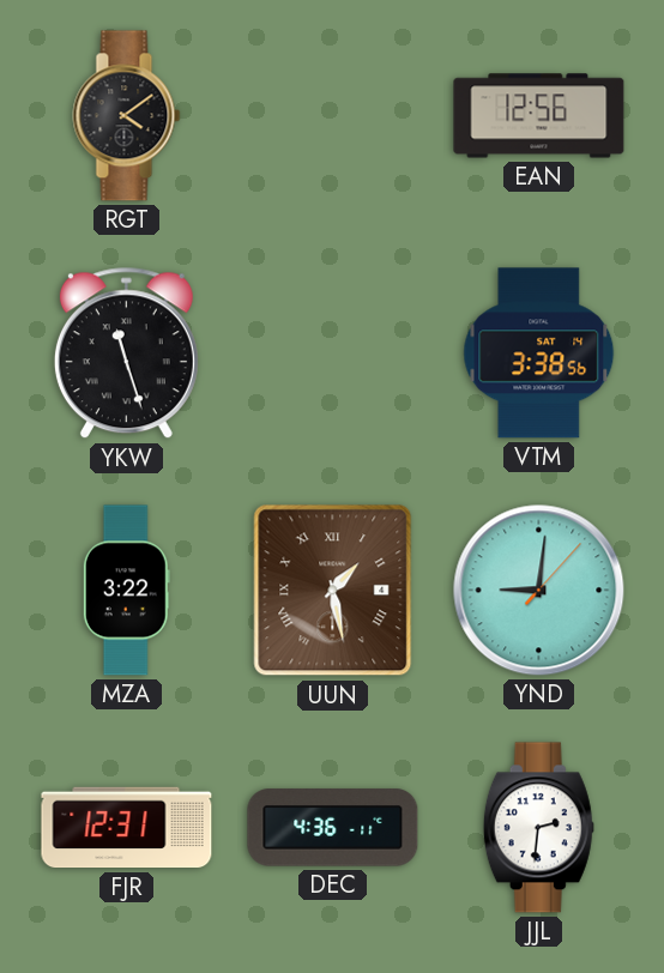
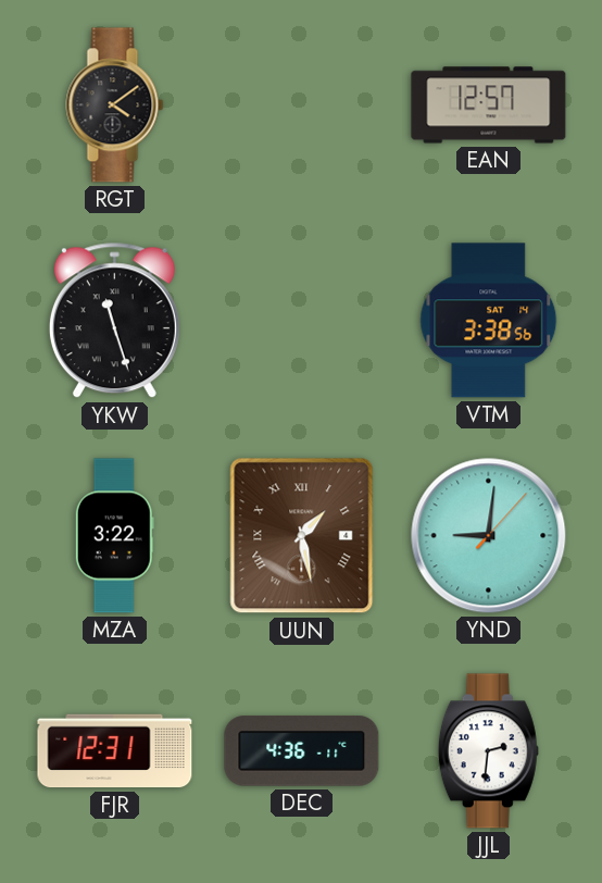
EAN: 12:56 -> 12:57 (489, 105)
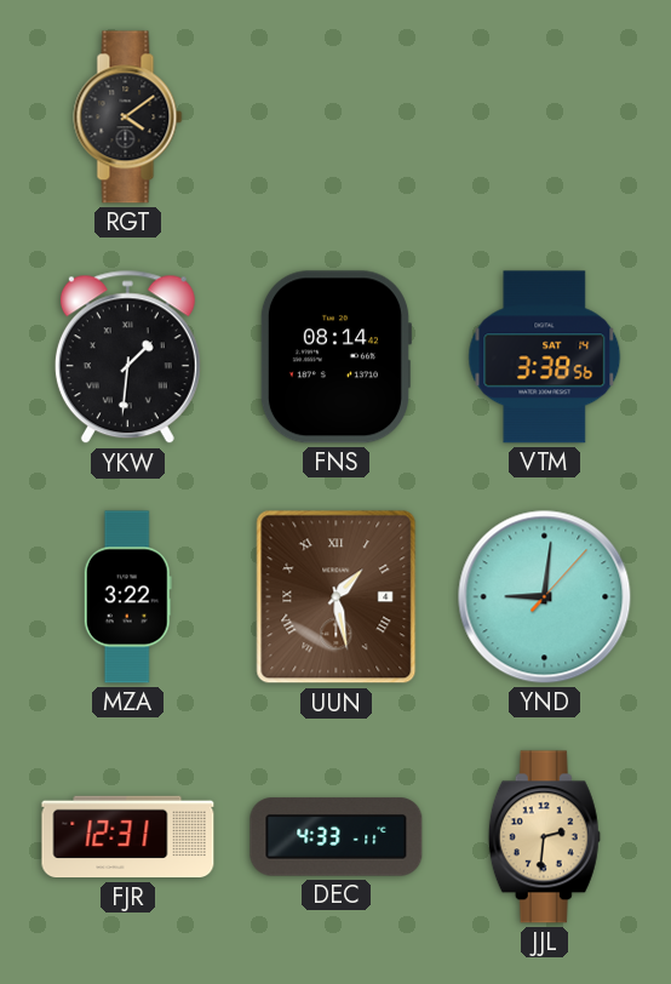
EAN: 12:57 -> none (489, 105)
YKW: 11:27 -> 1:31 (127, 357)
FNS: none -> 08:14 (335, 357)
DEC: 4:36 -> 4:33 (337, 837)
JJL dial: white -> champagne (544, 837)
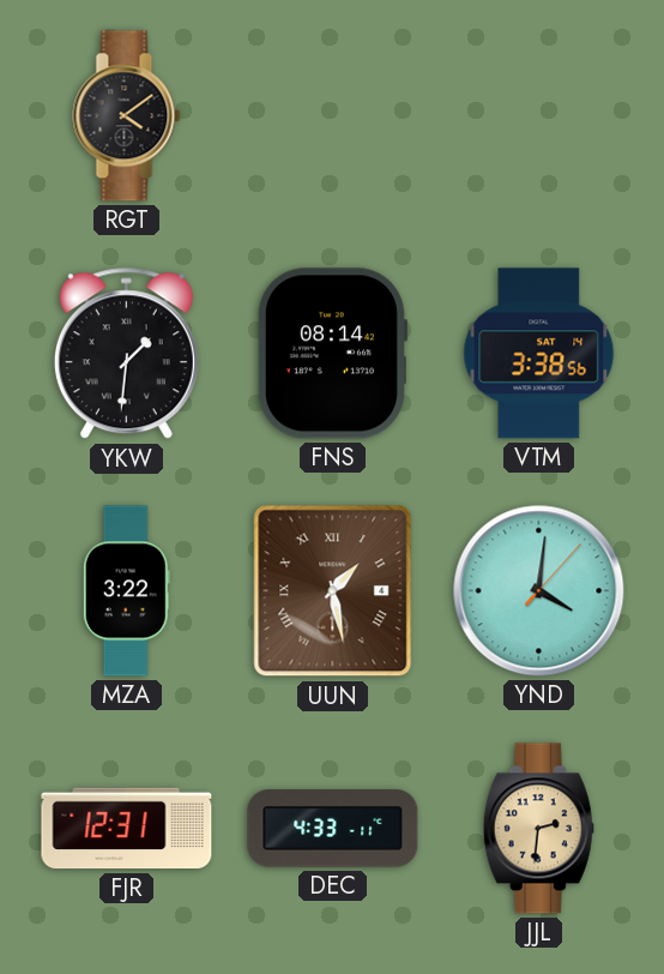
YND: 9:01 -> 4:01 (539, 591)
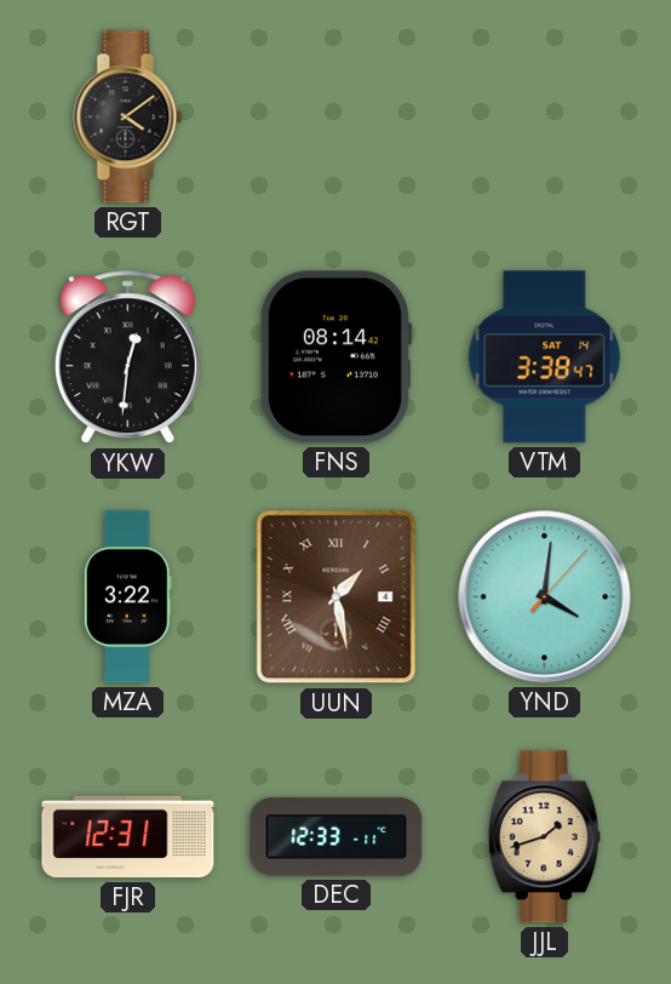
YKW: 1:31 -> 12:31 (127, 357)
VTM: 3:38:56 -> 3:38:47 (545, 357)
DEC: 4:33 -> 12:33 (337, 837)
JJL: 2:31 -> 1:42 (544, 837)
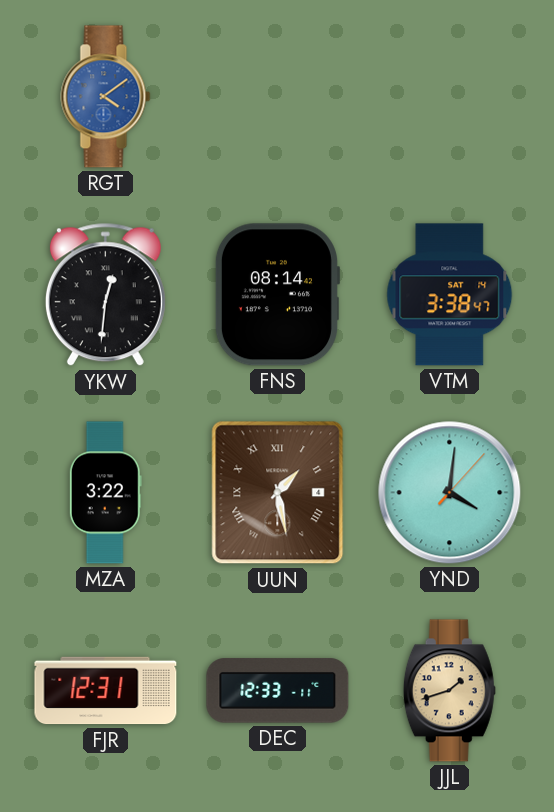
RGT dial: black -> blue (106, 97)
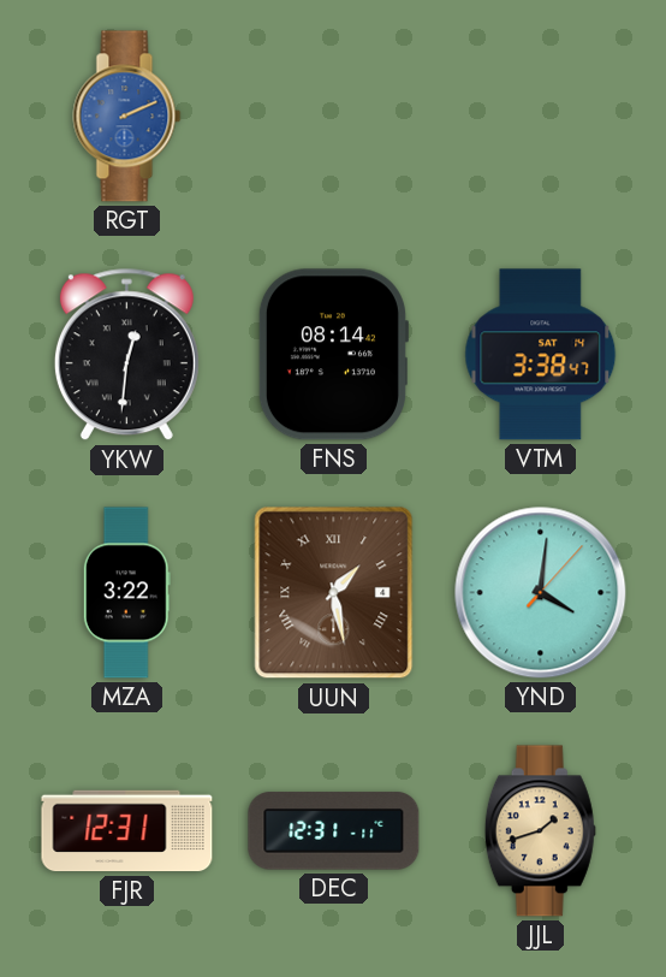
RGT: 4:09 -> 2:11 (127, 117)
DEC: 12:33 -> 12:31 (334, 831)
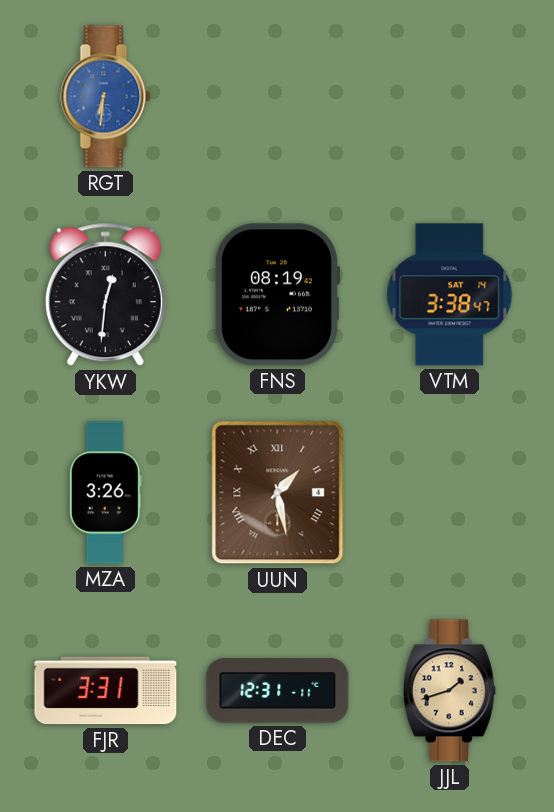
RGT: 2:11 -> 6:31 (106, 97)
FNS: 08:14 -> 08:19 (277, 295)
MZA: 3:22 -> 3:26 (105, 493)
YND: 4:01 -> none (541, 593)
FJR: 12:31 -> 3:31 (106, 691)
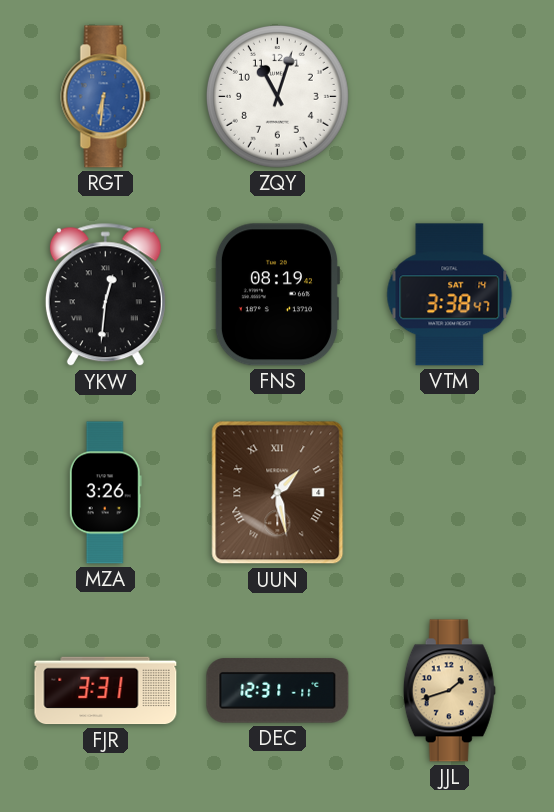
ZQY: none -> 11:03 (277, 96)
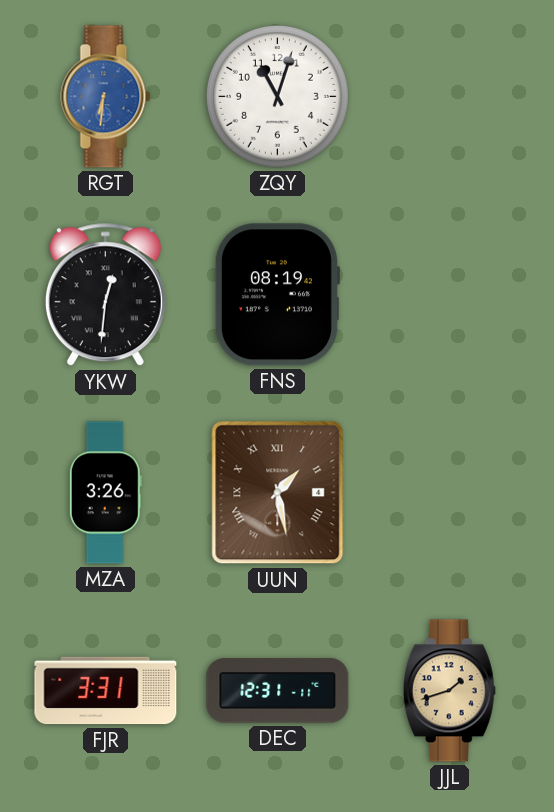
VTM: 3:38 -> none (450, 295)
